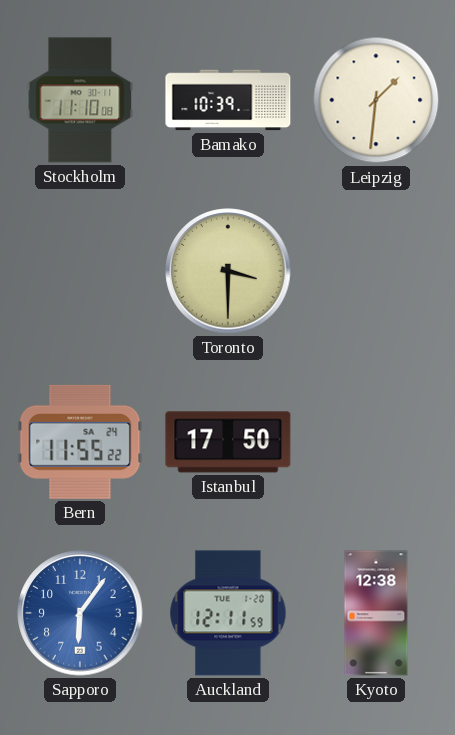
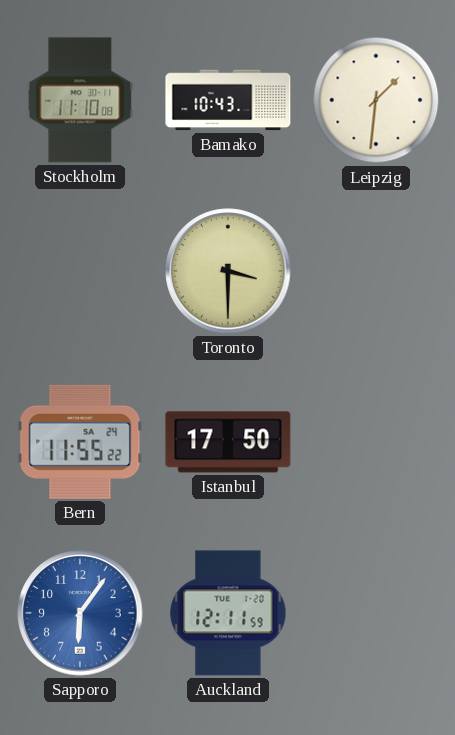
Bamako: 10:39 -> 10:43 (228, 100)
Kyoto: 12:38 -> none (376, 613)
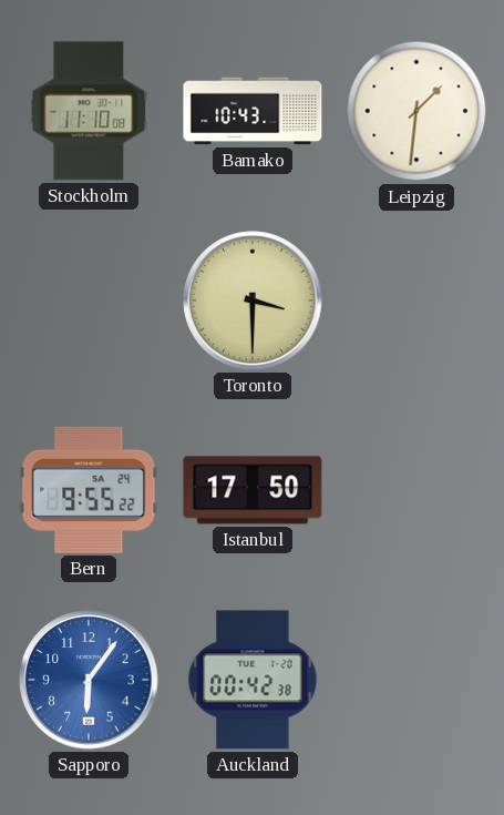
Bern: 11:55 -> 9:55 (89, 490)
Auckland: 12:11 -> 00:42 (253, 680)
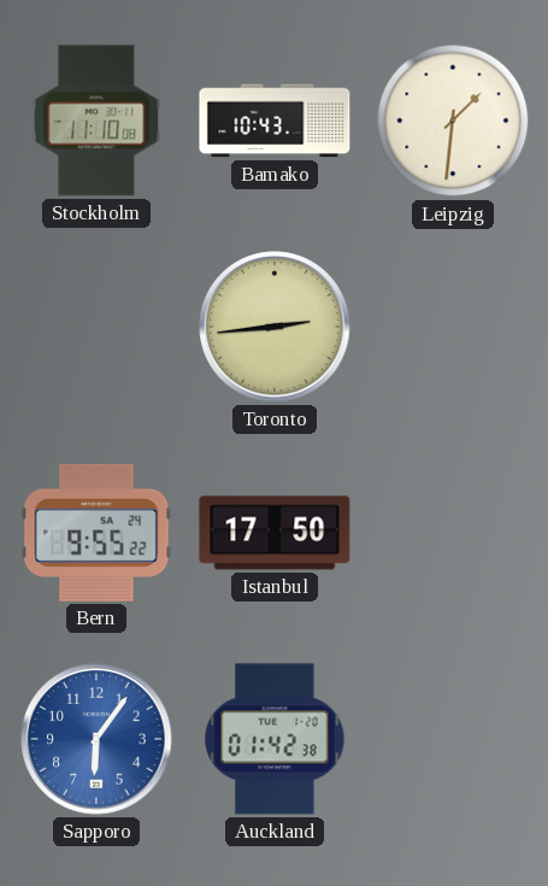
Toronto: 3:30 -> 2:44 (275, 327)
Auckland: 00:42 -> 01:42 (275, 739)
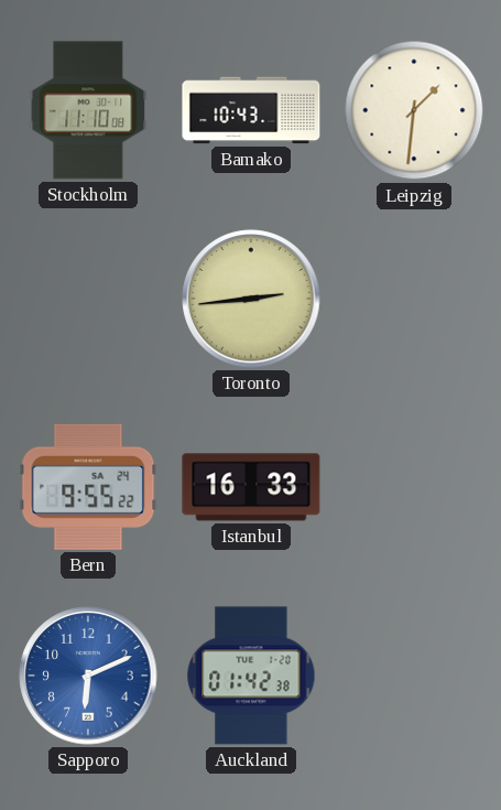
Istanbul: 17:50 -> 16:33 (251, 487)
Sapporo: 6:06 -> 6:11 (88, 676)
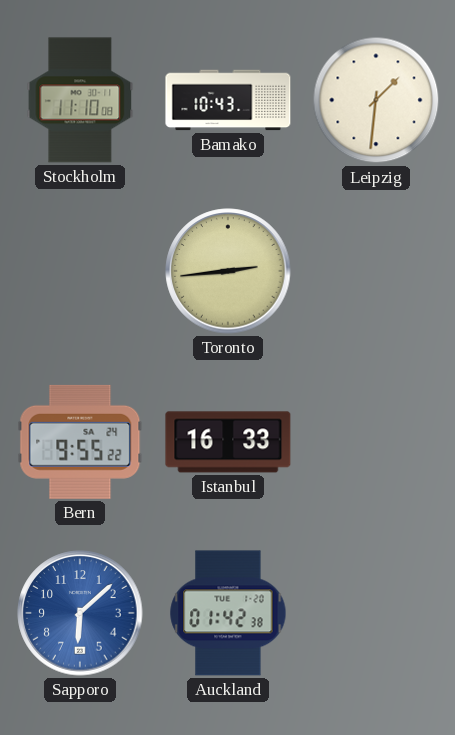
Sapporo: 6:11 -> 6:08 (80, 613)
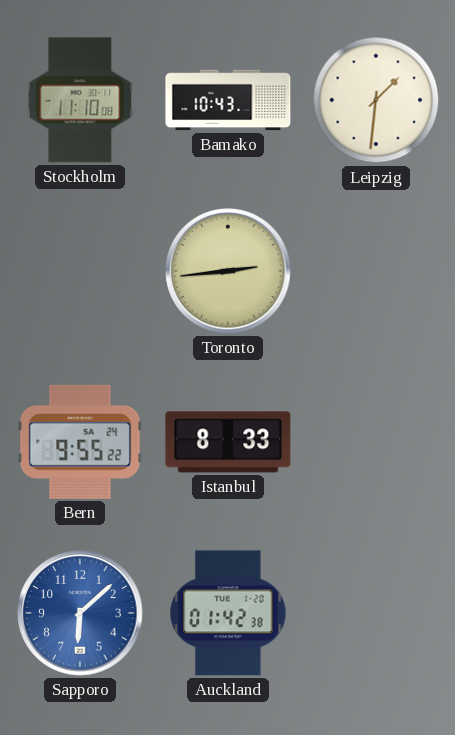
Istanbul: 16:33 -> 8:33 (228, 442)
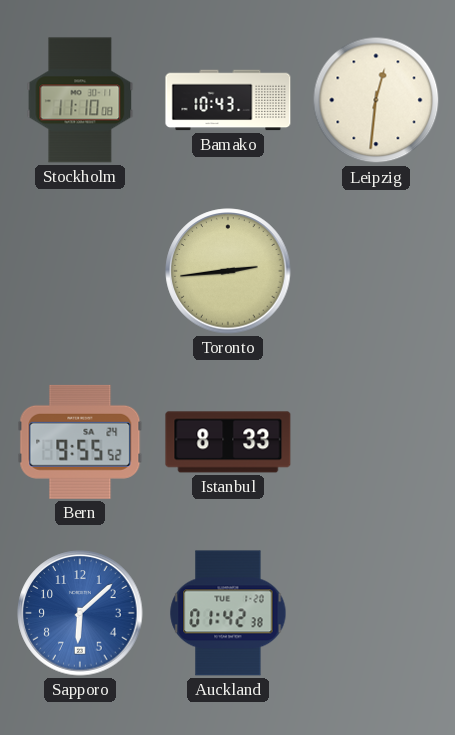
Leipzig: 1:31 -> 12:31 (376, 100)
Bern: 9:55:22 -> 9:55:52 (80, 442)
